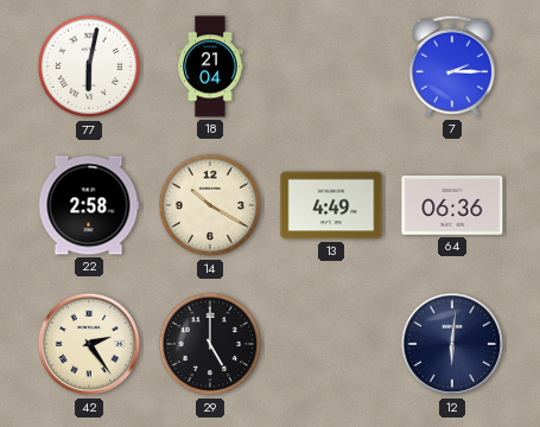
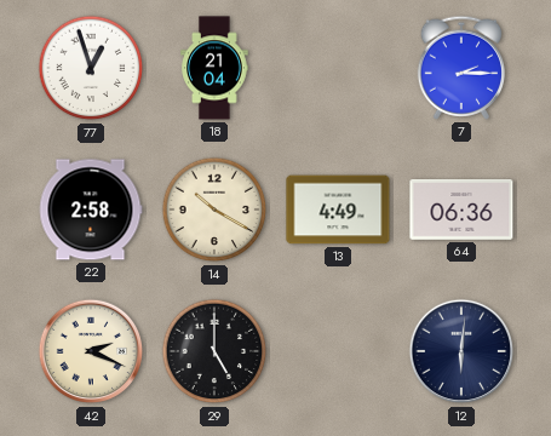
77: 6:02 -> 12:57 (91, 68)
42: 2:24 -> 2:19 (91, 351)
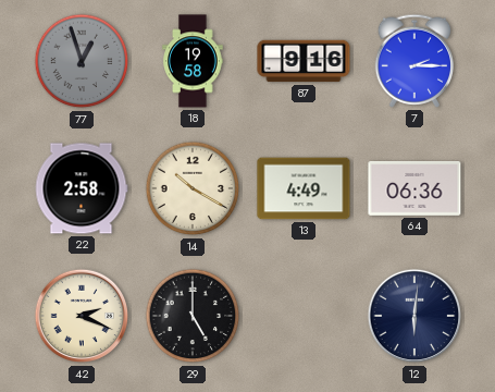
77 dial: white -> grey (82, 61)
18: 21:04 -> 19:58 (193, 61)
87: none -> 9:16 (304, 61)
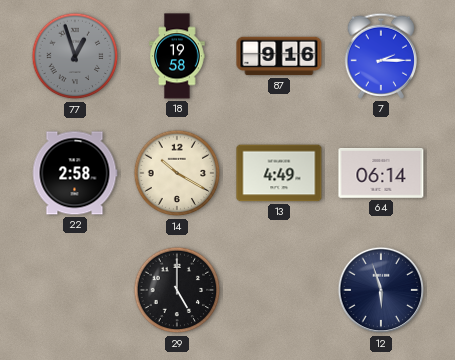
64: 06:36 -> 06:14 (381, 173)
42: 2:19 -> none (82, 316)
12: 6:01 -> 5:57 (381, 290)
